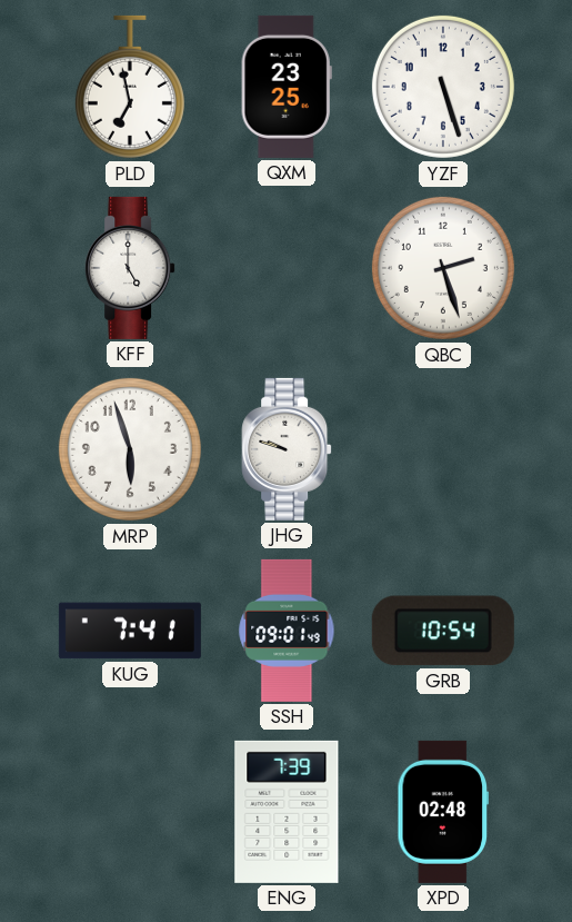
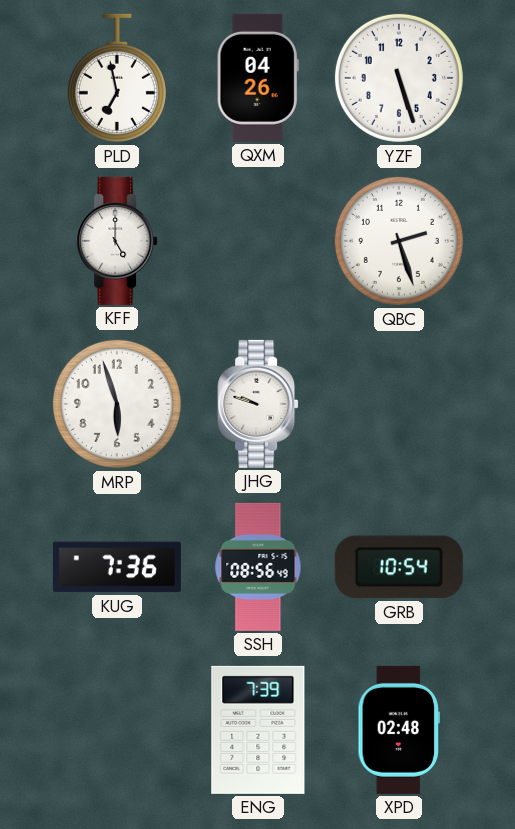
QXM: 23:25 -> 04:26 (258, 78)
KUG: 7:41 -> 7:36 (117, 567)
SSH: 09:01 -> 08:56 (258, 567)
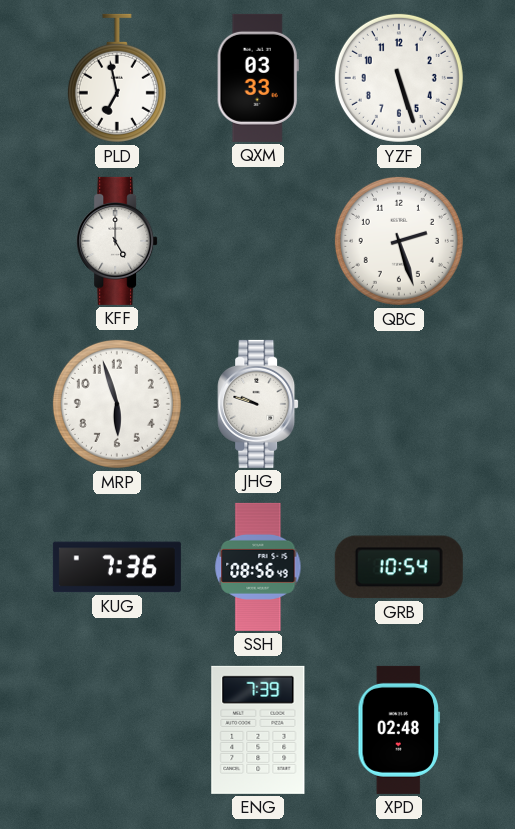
QXM: 04:26 -> 03:33 (258, 78)
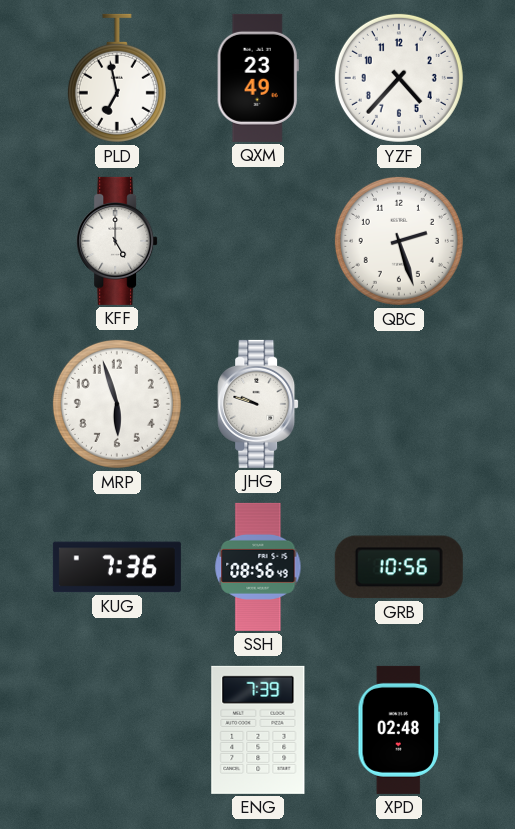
QXM: 03:33 -> 23:49 (258, 78)
YZF: 5:27 -> 4:37 (399, 78)
GRB: 10:54 -> 10:56 (399, 567)
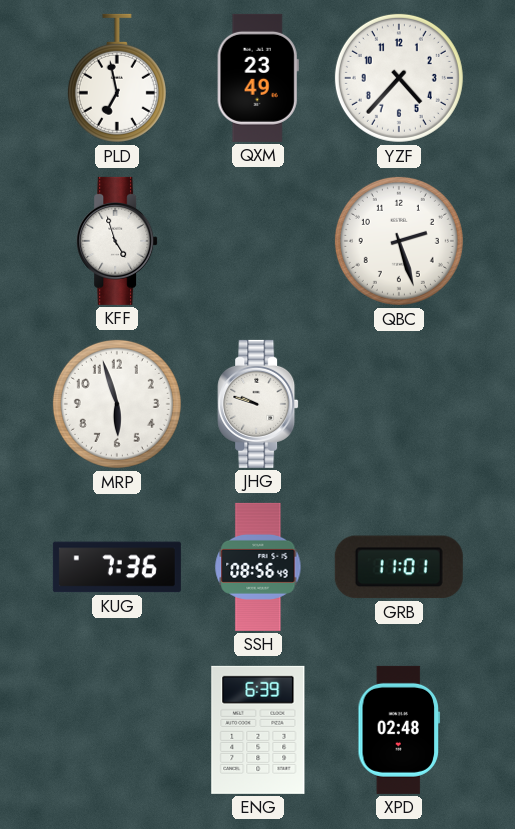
KFF: 5:00 -> 4:57 (117, 241)
GRB: 10:56 -> 11:01 (399, 567)
ENG: 7:39 -> 6:39 (258, 730)
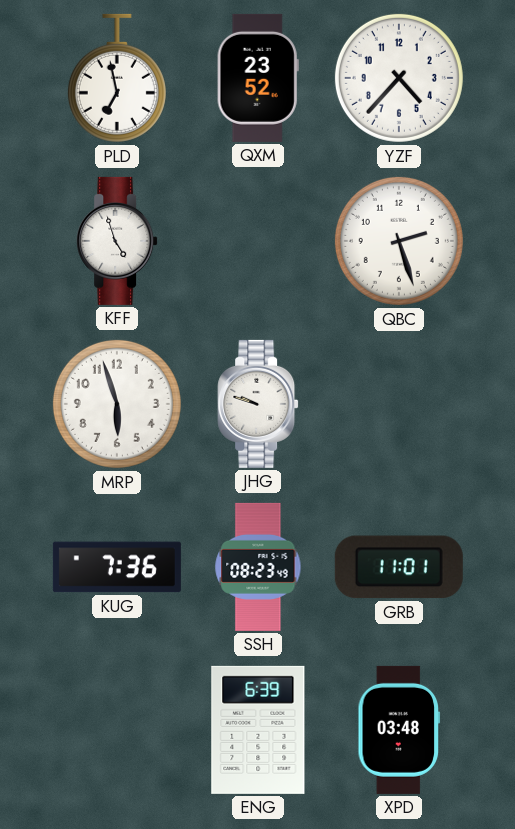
QXM: 23:49 -> 23:52 (258, 78)
SSH: 08:56 -> 08:23 (258, 567)
XPD: 02:48 -> 03:48 (399, 730)
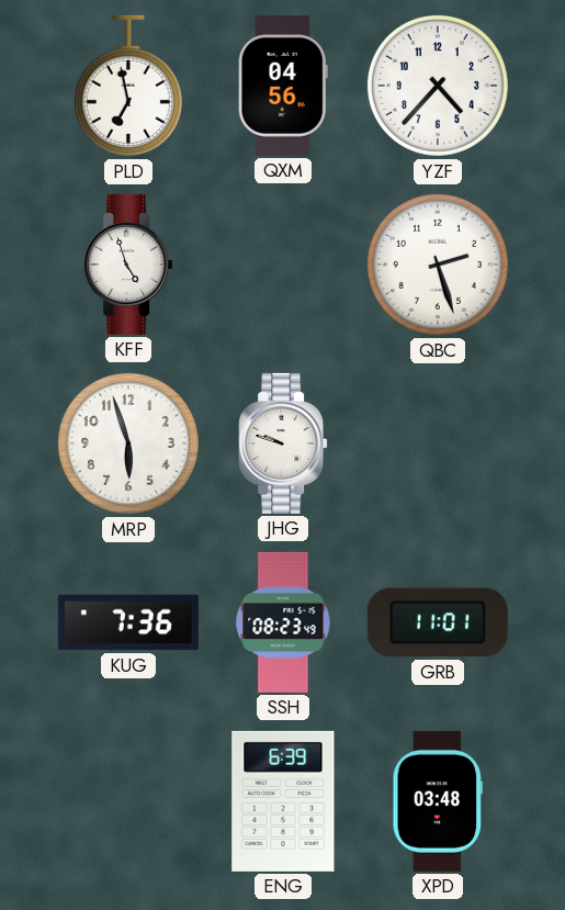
QXM: 23:52 -> 04:56 (283, 86)
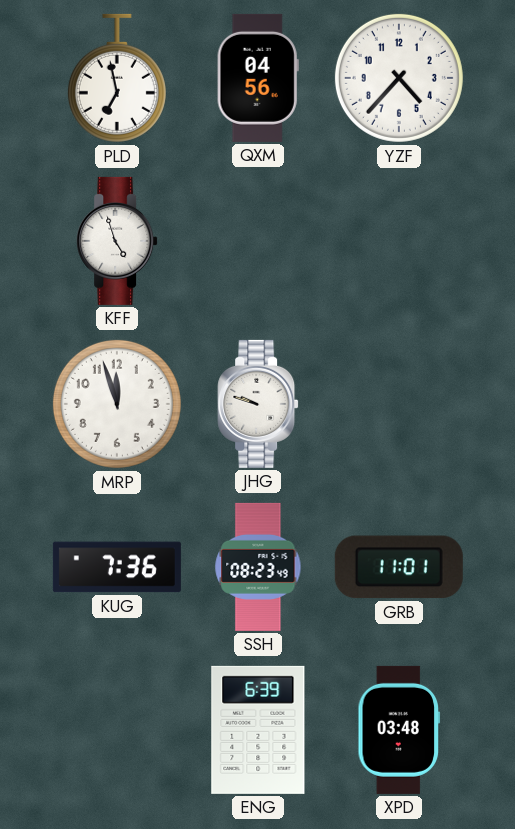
QBC: 2:27 -> none (438, 265)
MRP: 5:57 -> 11:57 (117, 404)
